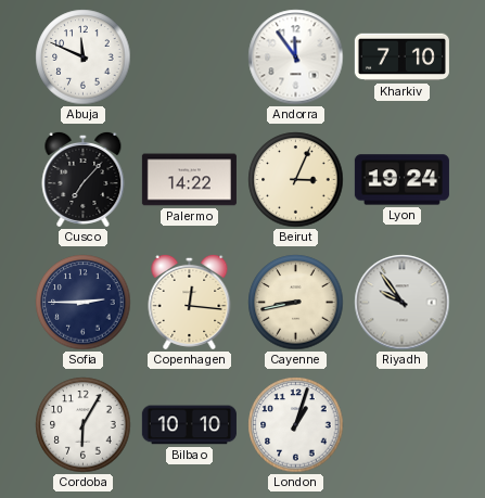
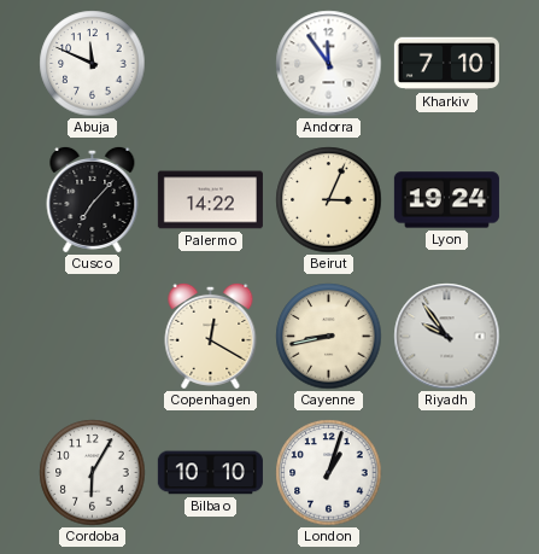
Sofia: 2:45 -> none (84, 303)
Copenhagen: 12:16 -> 12:20 (211, 336)
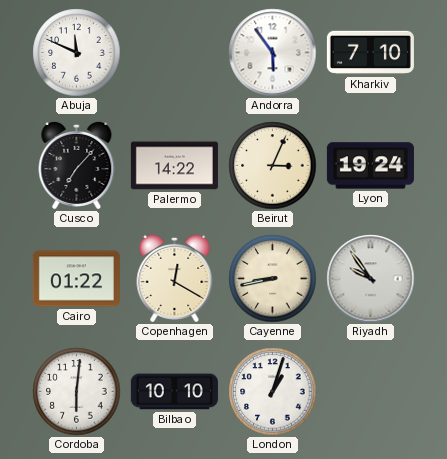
Andorra: 11:54 -> 5:54 (273, 53)
Cairo: none -> 01:22 (76, 279)
Cordoba: 6:05 -> 6:01 (77, 392)
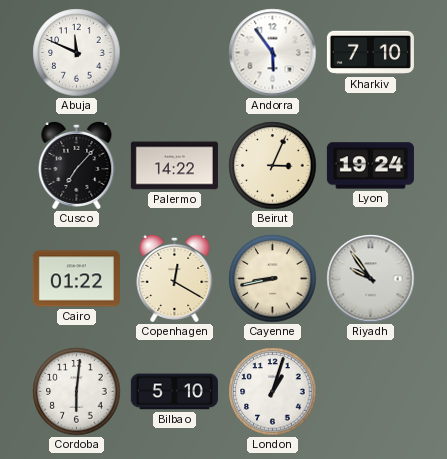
Bilbao: 10:10 -> 5:10 (174, 392)
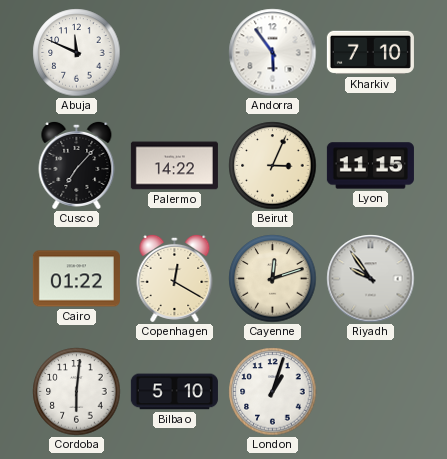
Lyon: 19:24 -> 11:15 (370, 166)
Cayenne: 8:43 -> 12:12 (273, 279)
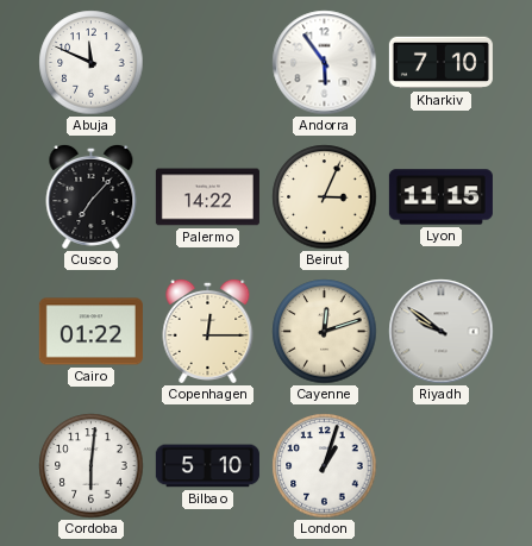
Copenhagen: 12:20 -> 12:15 (208, 331)
Riyadh: 9:54 -> 9:51 (442, 332)
